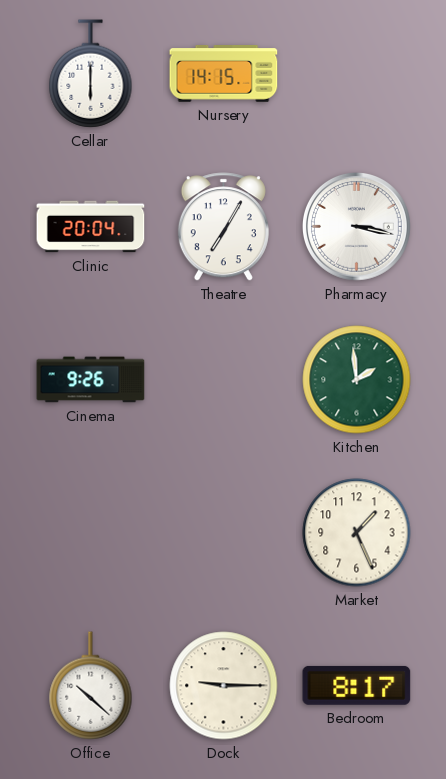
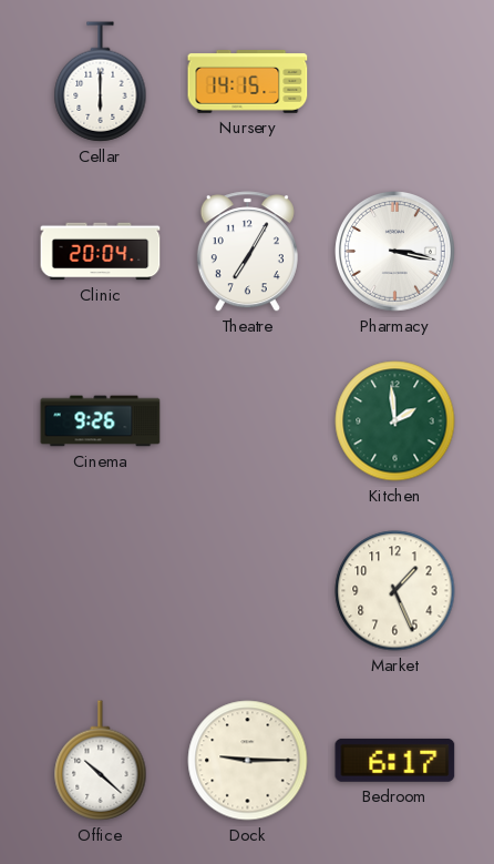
Bedroom: 8:17 -> 6:17 (395, 760)
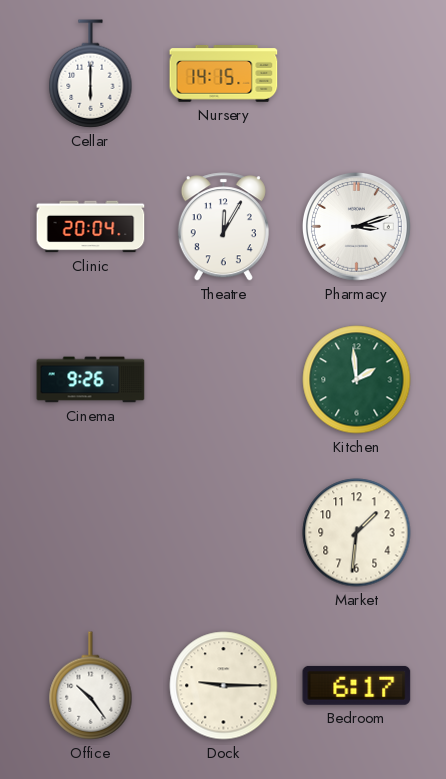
Theatre: 7:05 -> 12:05 (223, 227)
Pharmacy: 3:17 -> 3:12 (357, 227)
Market: 1:26 -> 1:31 (357, 533)
Office: 10:22 -> 10:24 (91, 686)
